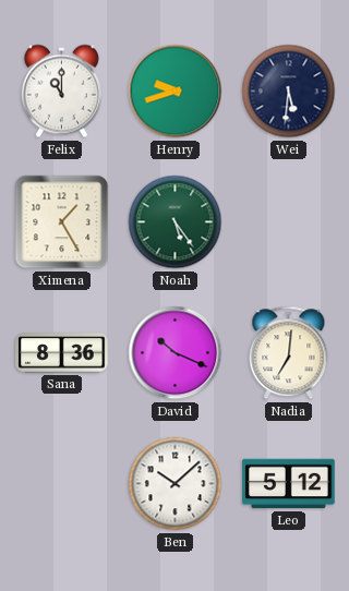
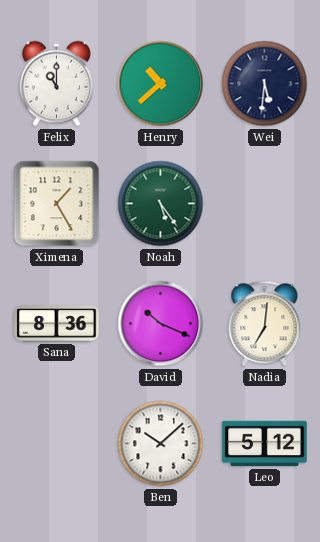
Henry: 9:42 -> 10:38 (161, 84)
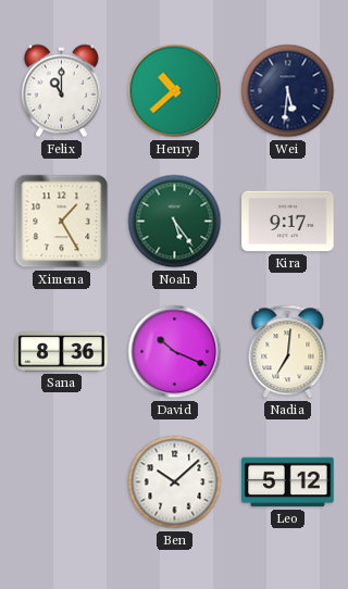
Kira: none -> 9:17 (288, 222)
